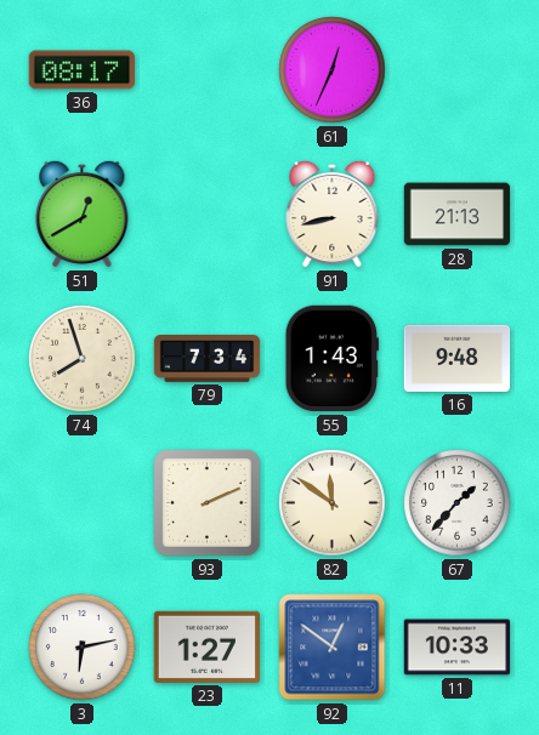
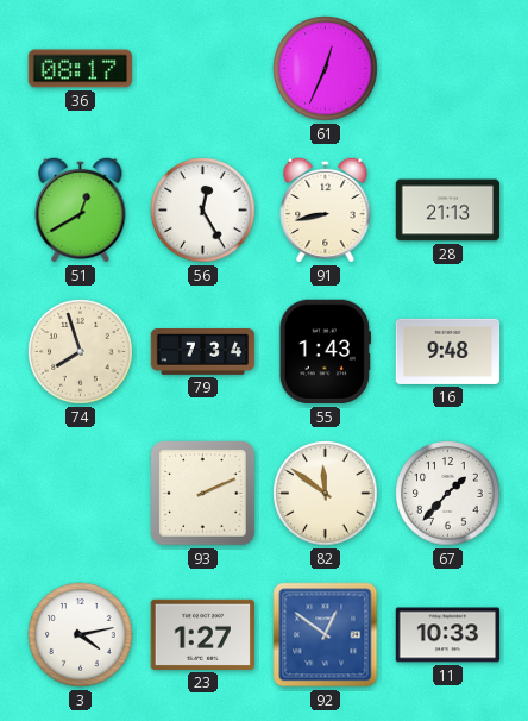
56: none -> 12:25 (203, 211)
3: 6:13 -> 4:13 (81, 635)
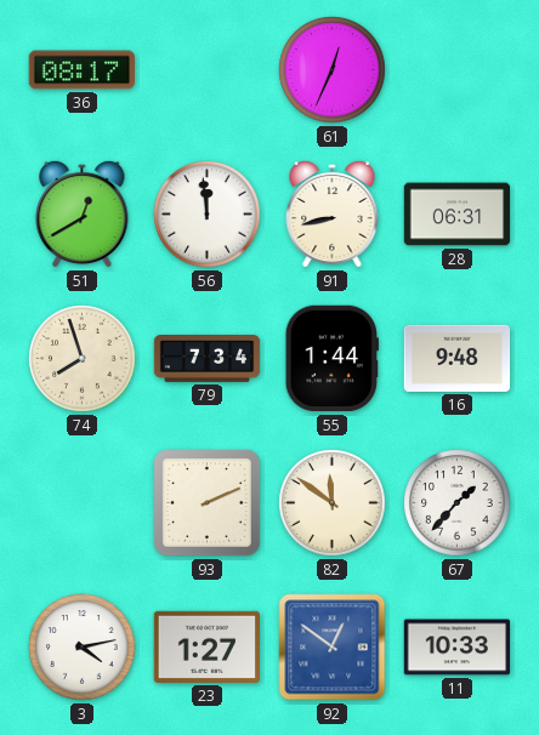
56: 12:25 -> 11:59 (208, 215)
28: 21:13 -> 06:31 (458, 215)
55: 1:43 -> 1:44 (331, 359)
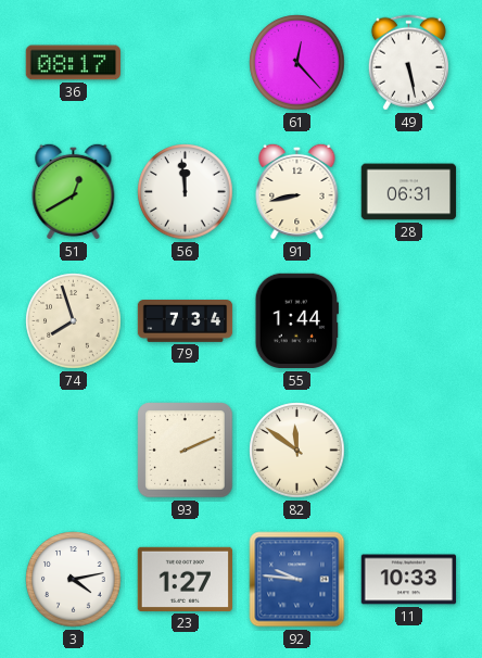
61: 12:34 -> 12:23 (297, 63)
49: none -> 5:28 (408, 63)
16: 9:48 -> none (458, 358)
67: 1:37 -> none (458, 503)
92: 12:51 -> 9:46 (297, 580)
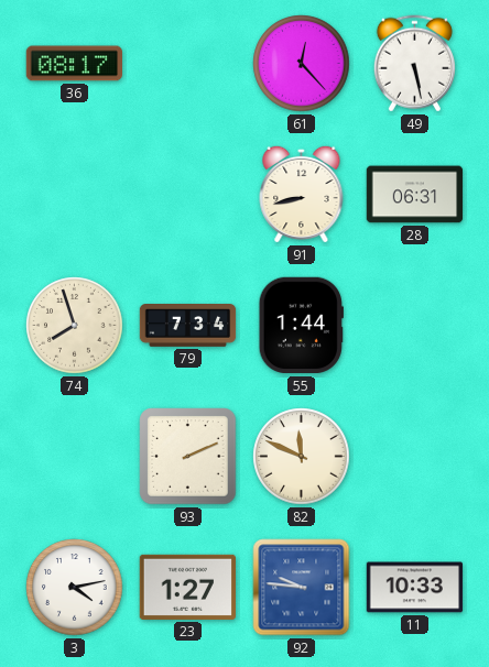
51: 12:40 -> none (74, 191)
56: 11:59 -> none (186, 192)
82: 11:51 -> 11:49 (302, 457)
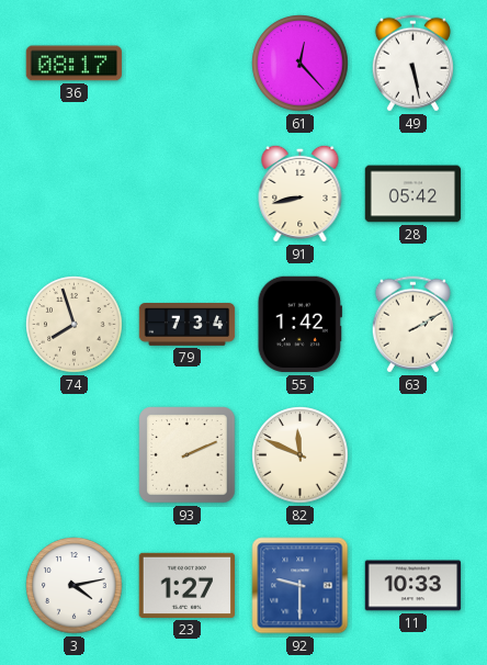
28: 06:31 -> 05:42 (414, 194)
55: 1:44 -> 1:42 (299, 325)
63: none -> 2:10 (412, 325)
92: 9:46 -> 9:30 (301, 586)
